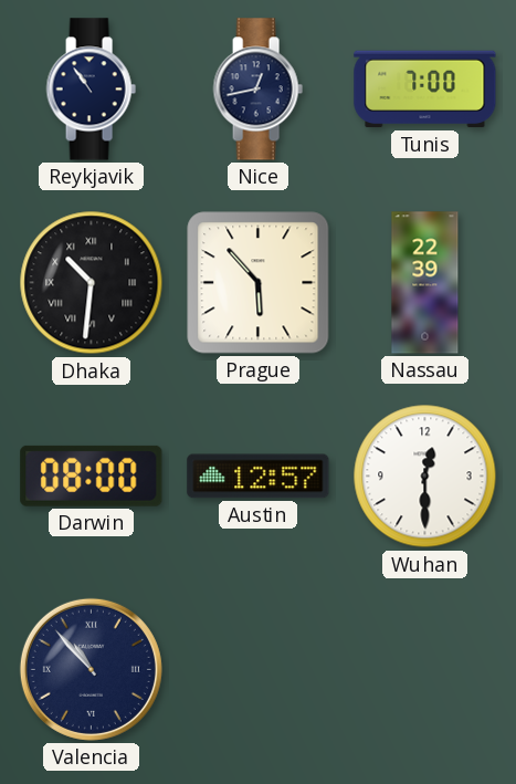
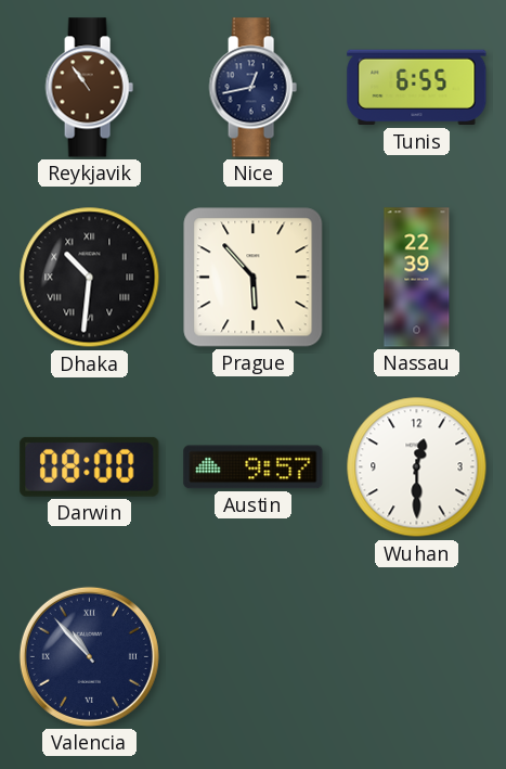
Reykjavik dial: navy -> brown (89, 88)
Tunis: 7:00 -> 6:55 (417, 88)
Austin: 12:57 -> 9:57 (254, 467)
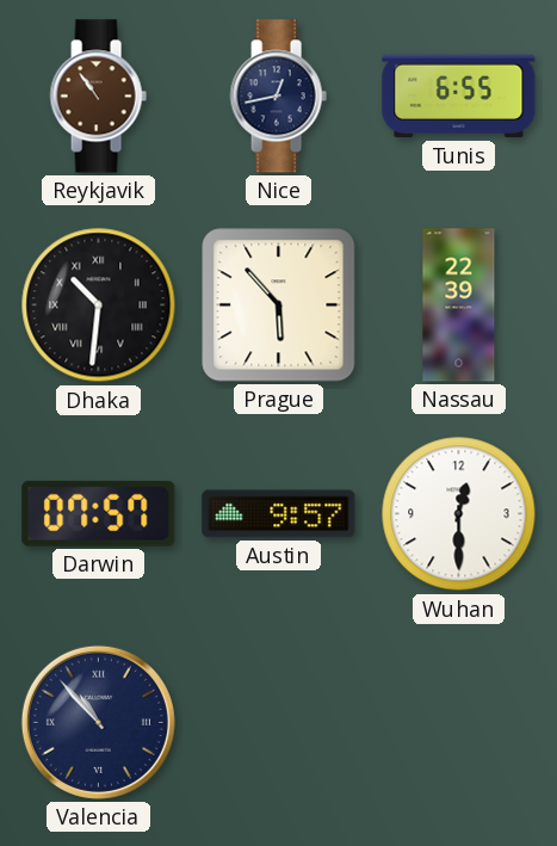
Darwin: 08:00 -> 07:57 (99, 513)
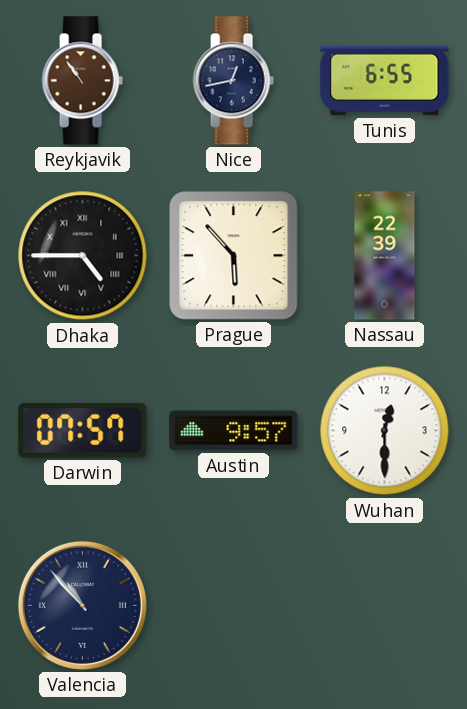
Dhaka: 10:31 -> 4:45 (83, 256)
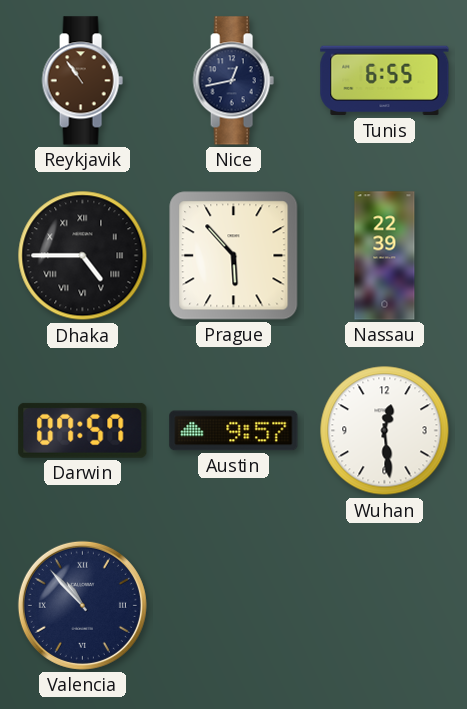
Wuhan: 12:30 -> 12:29 (385, 431)
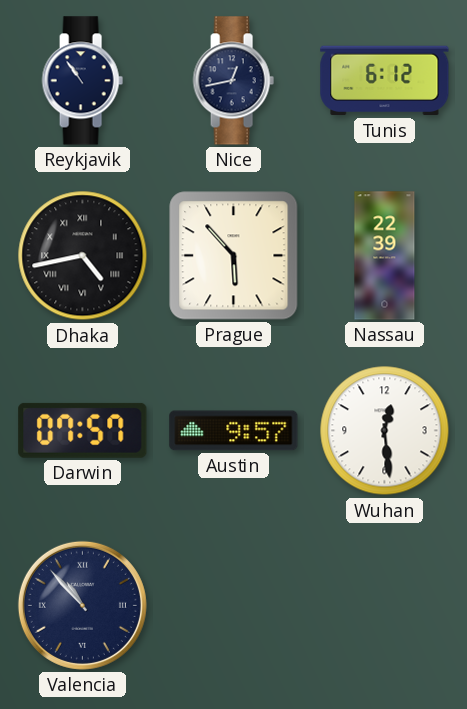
Reykjavik dial: brown -> navy (82, 81)
Tunis: 6:55 -> 6:12 (385, 81)
Dhaka: 4:45 -> 4:43 (83, 256)
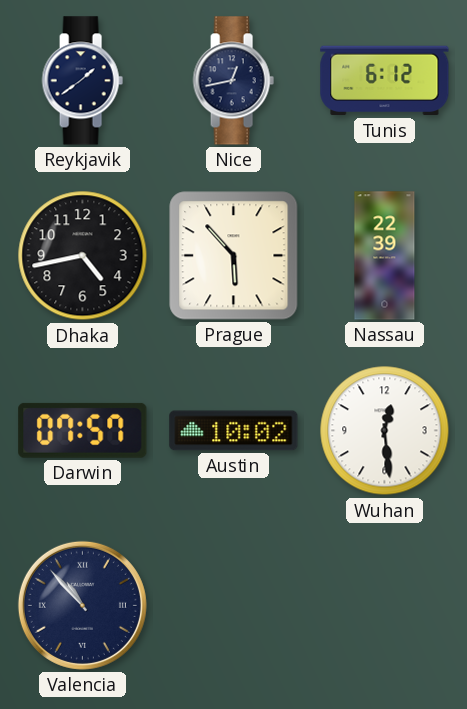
Reykjavik: 10:54 -> 1:39 (82, 81)
Dhaka numerals: Roman -> Arabic (83, 256)
Austin: 9:57 -> 10:02 (234, 431)
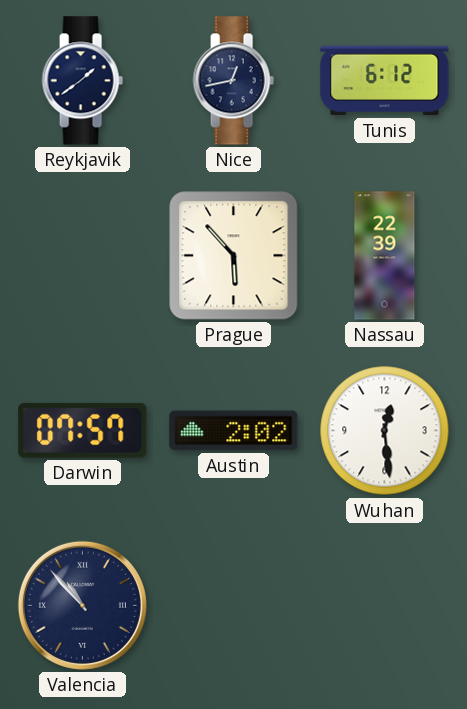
Dhaka: 4:43 -> none (83, 256)
Austin: 10:02 -> 2:02 (234, 431)
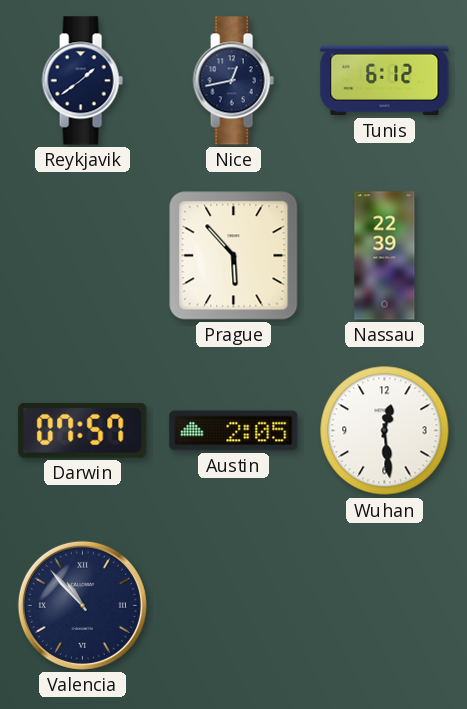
Austin: 2:02 -> 2:05 (234, 431)
